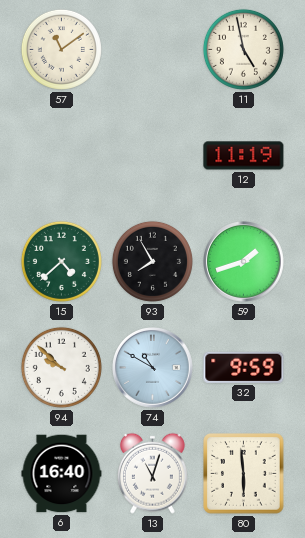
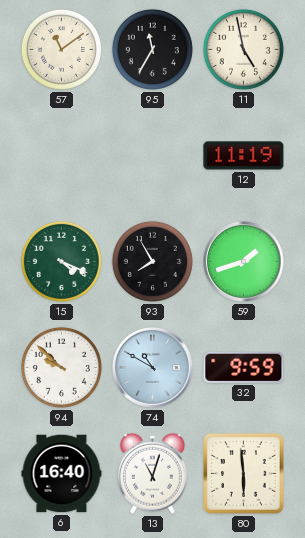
95: none -> 11:35 (152, 49)
15: 4:38 -> 4:19 (61, 261)
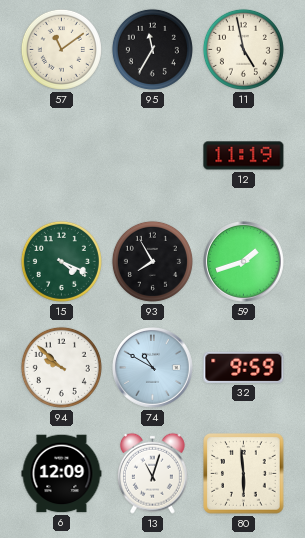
6: 16:40 -> 12:09 (62, 474)
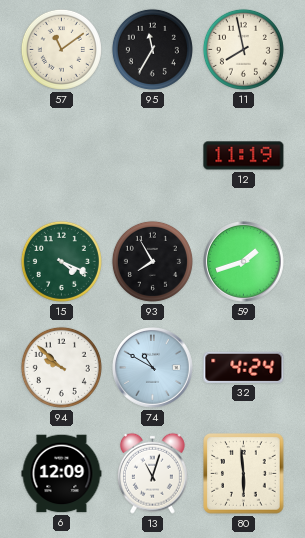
11: 4:58 -> 7:58 (243, 49)
32: 9:59 -> 4:24 (244, 367)
